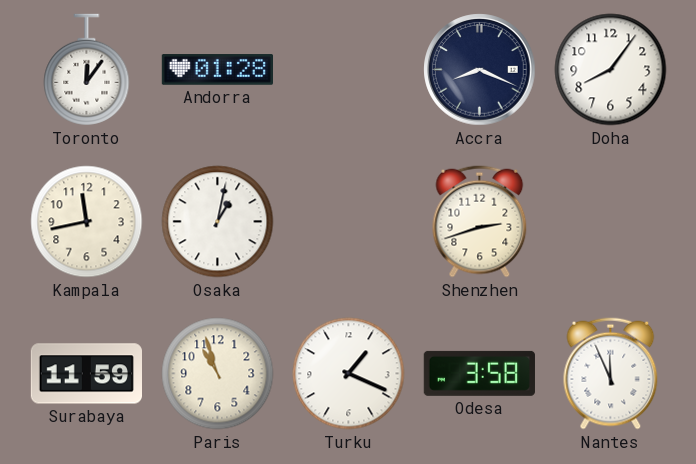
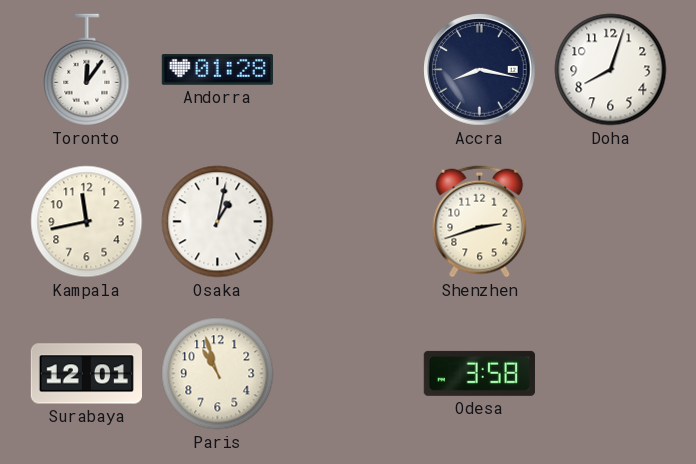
Accra: 8:19 -> 8:17 (480, 70)
Doha: 8:06 -> 8:03 (611, 70)
Surabaya: 11:59 -> 12:01 (86, 374)
Turku: 1:19 -> none (349, 374)
Nantes: 11:56 -> none (611, 374)
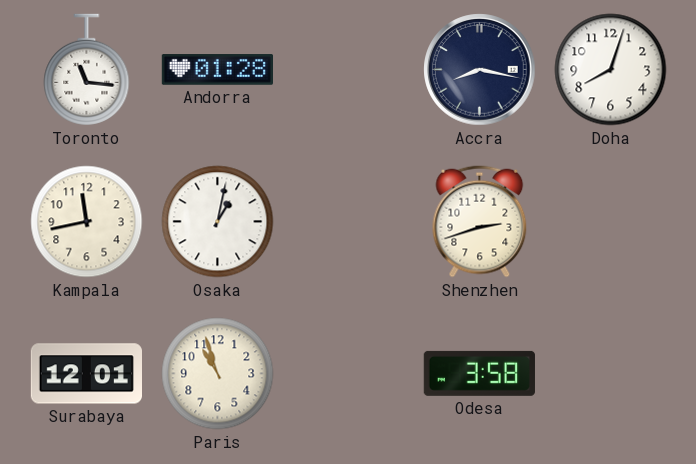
Toronto: 12:06 -> 11:16 (87, 70)
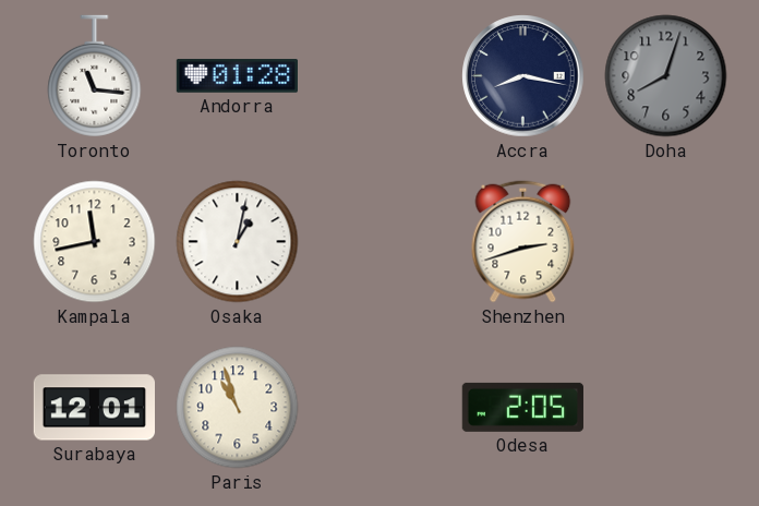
Doha dial: white -> grey (666, 76)
Odesa: 3:58 -> 2:05 (522, 407)
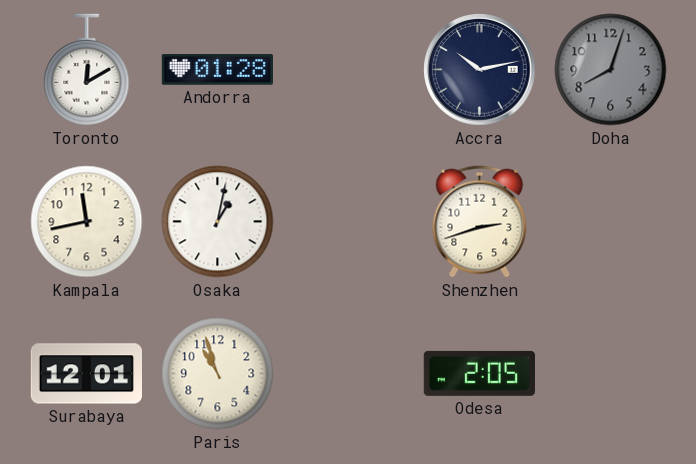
Toronto: 11:16 -> 12:10 (87, 70)
Accra: 8:17 -> 10:13 (480, 70)
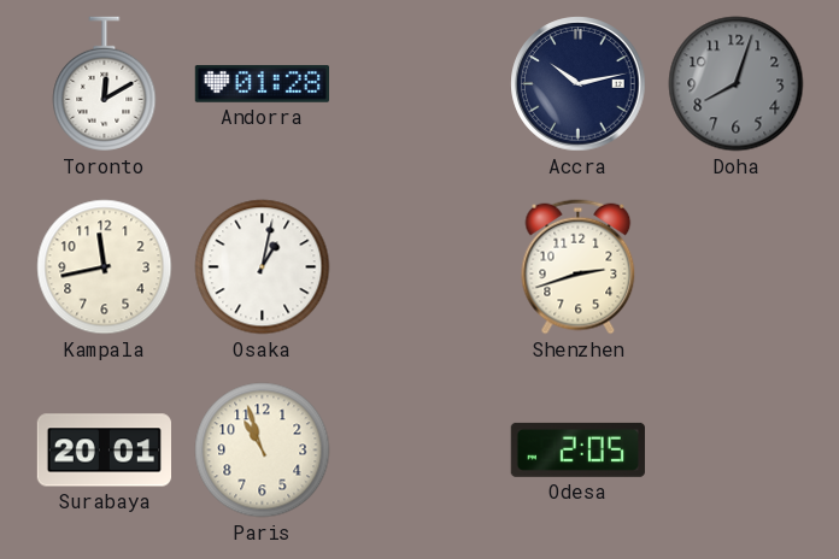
Surabaya: 12:01 -> 20:01 (104, 451)
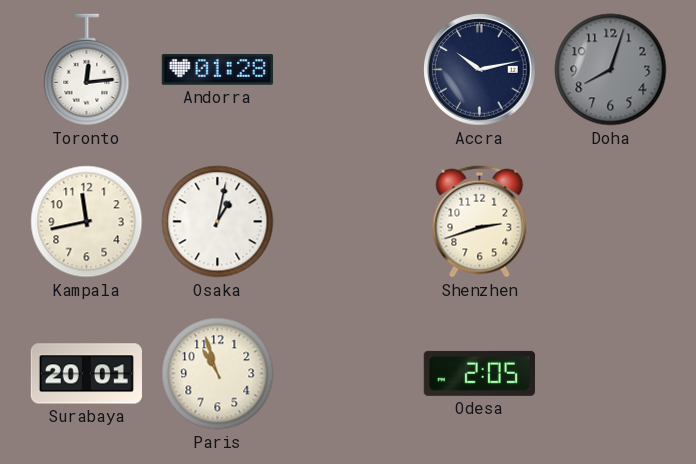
Toronto: 12:10 -> 12:14 (87, 70)
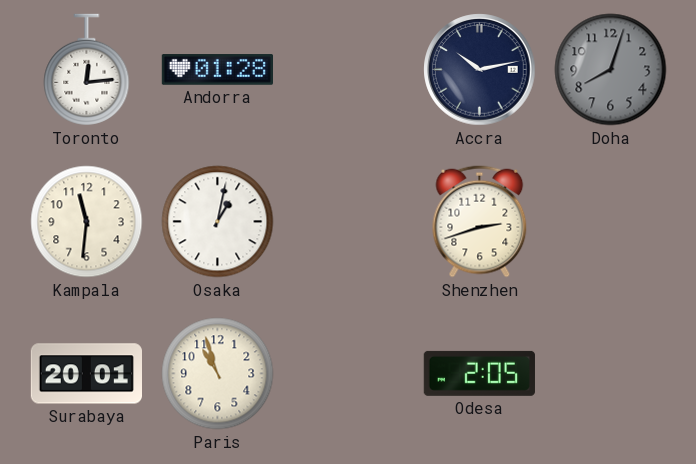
Kampala: 11:43 -> 11:31 (87, 222)
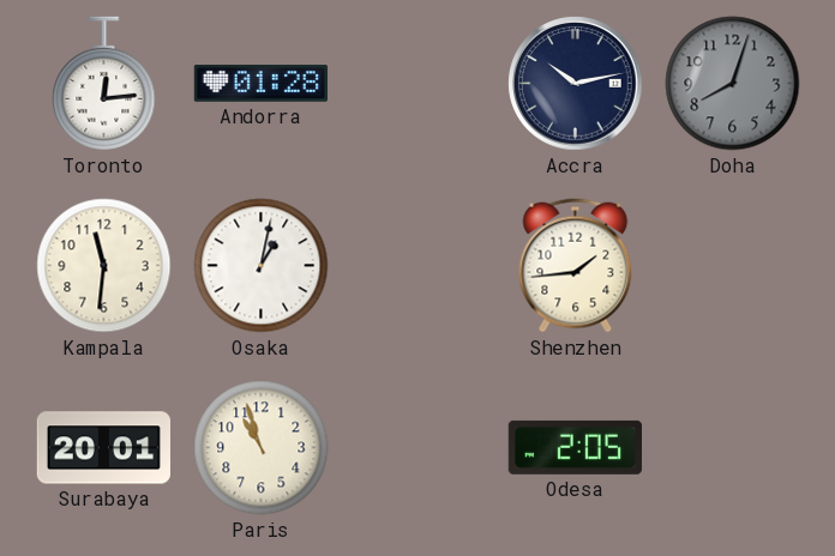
Shenzhen: 2:42 -> 1:44 (576, 266)
